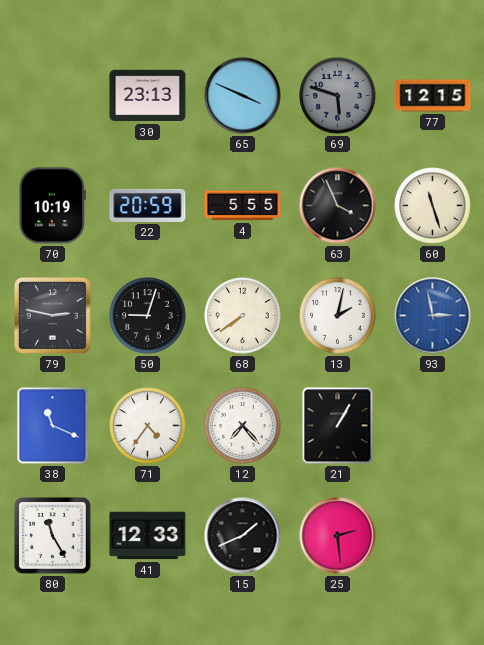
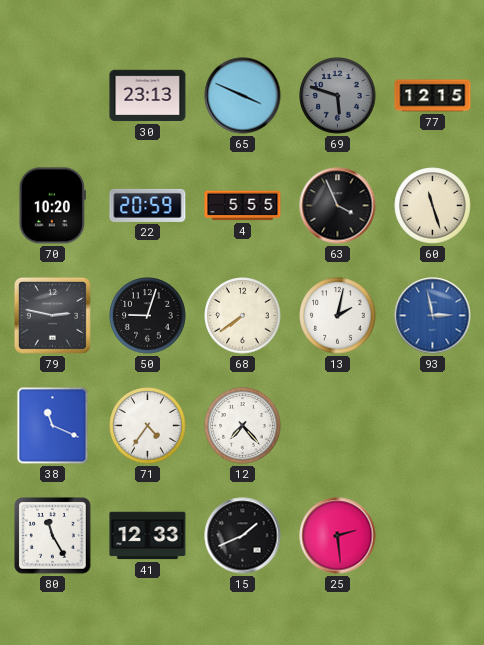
70: 10:19 -> 10:20 (52, 206)
21: 1:05 -> none (338, 426)
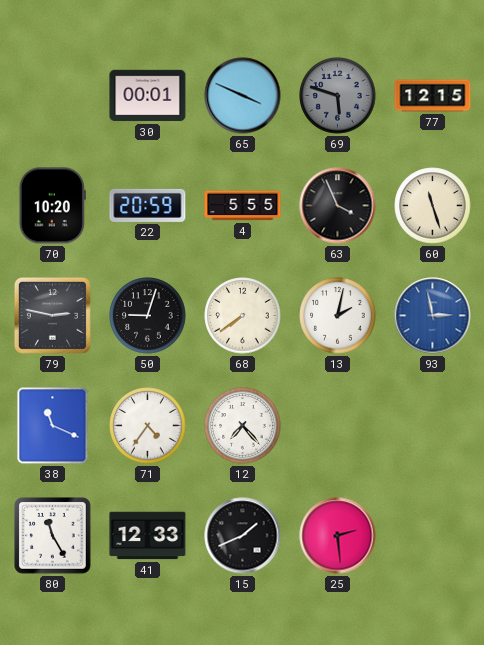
30: 23:13 -> 00:01 (148, 96)
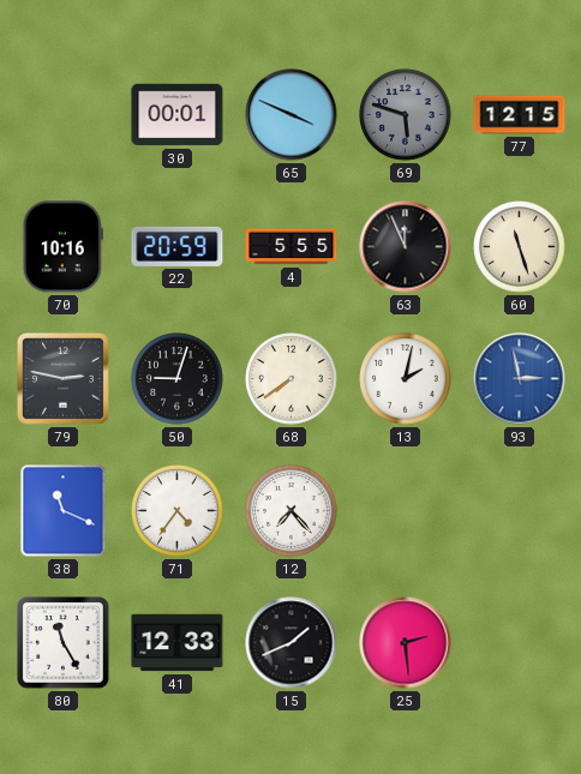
70: 10:20 -> 10:16 (62, 247)
63: 3:56 -> 11:56 (406, 247)
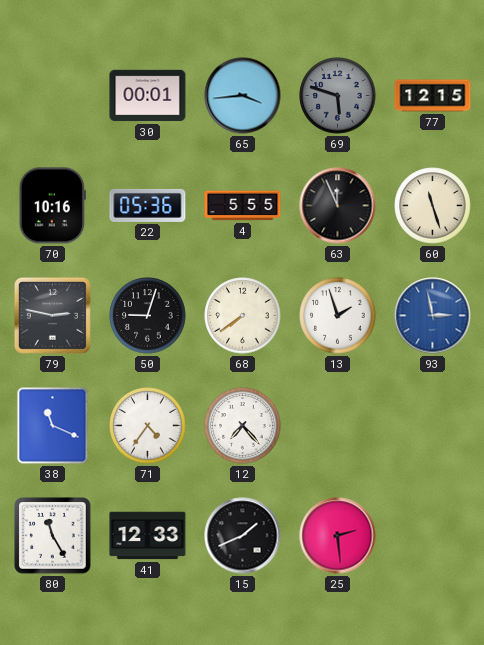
65: 3:49 -> 3:44 (243, 96)
22: 20:59 -> 05:36 (148, 205)
13: 2:02 -> 1:57 (338, 316)
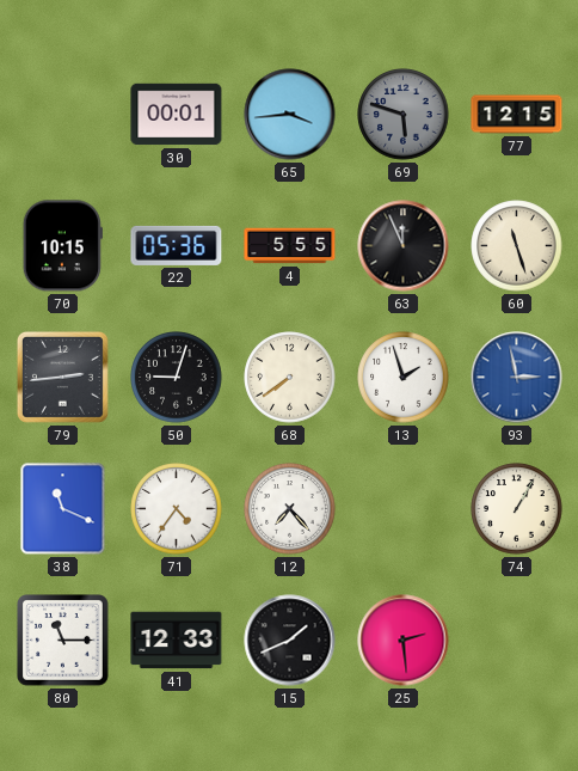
70: 10:16 -> 10:15 (62, 246)
79: 2:47 -> 2:44 (62, 377)
74: none -> 1:05 (517, 509)
80: 11:25 -> 11:15 (63, 641)
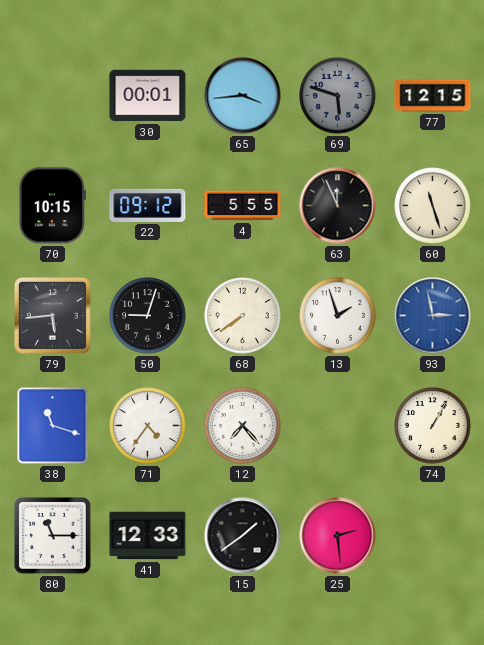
22: 05:36 -> 09:12 (148, 205)
79: 2:44 -> 5:44 (52, 315)
38: 11:19 -> 11:18 (53, 426)
15: 1:41 -> 1:39 (243, 536)
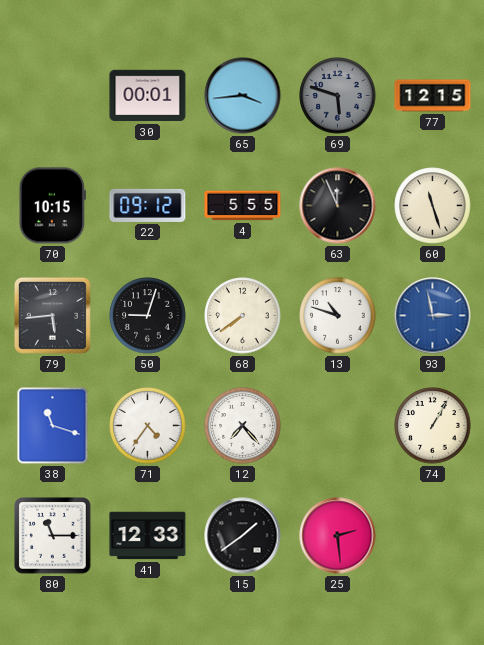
13: 1:57 -> 10:48 (338, 316)
